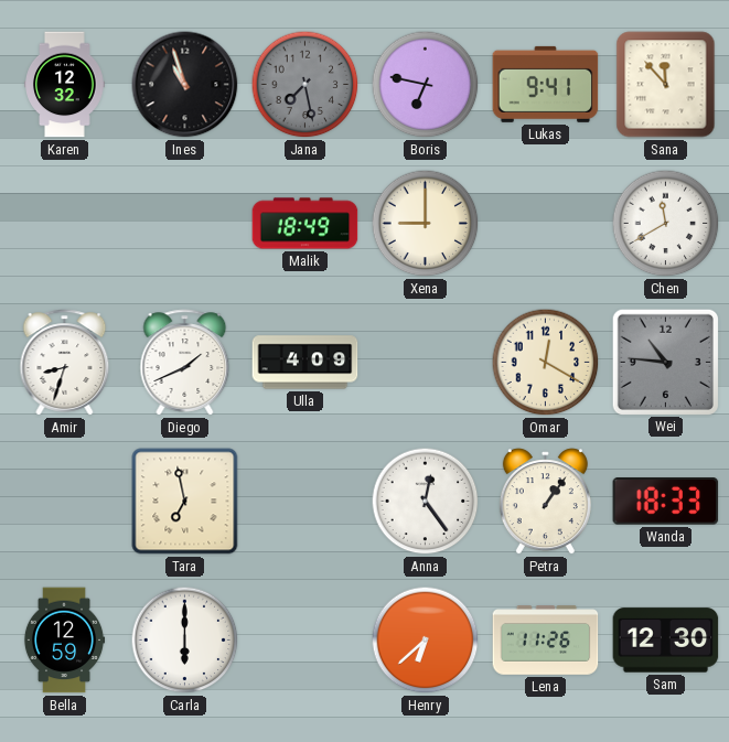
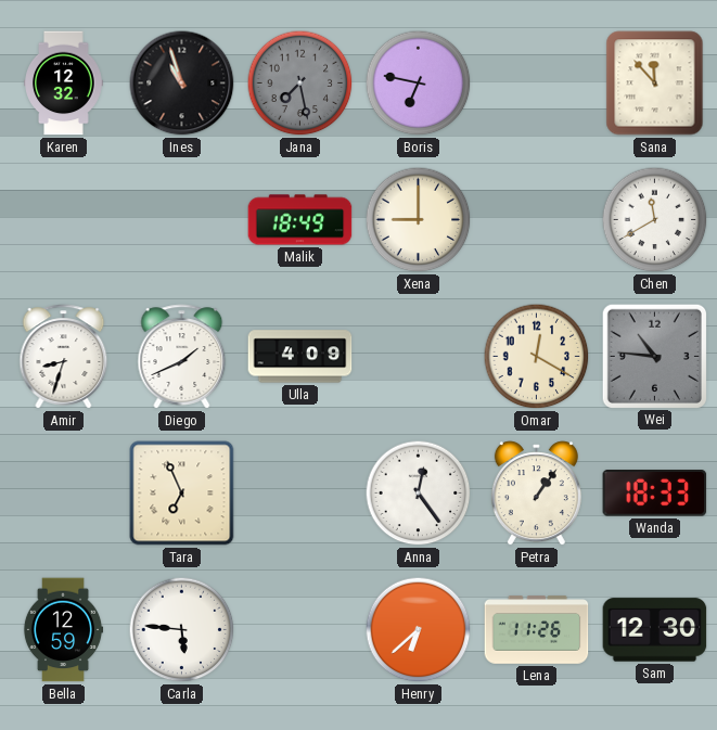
Lukas: 9:41 -> none (546, 84)
Tara: 6:58 -> 6:56 (182, 494)
Carla: 6:00 -> 5:46 (182, 630)
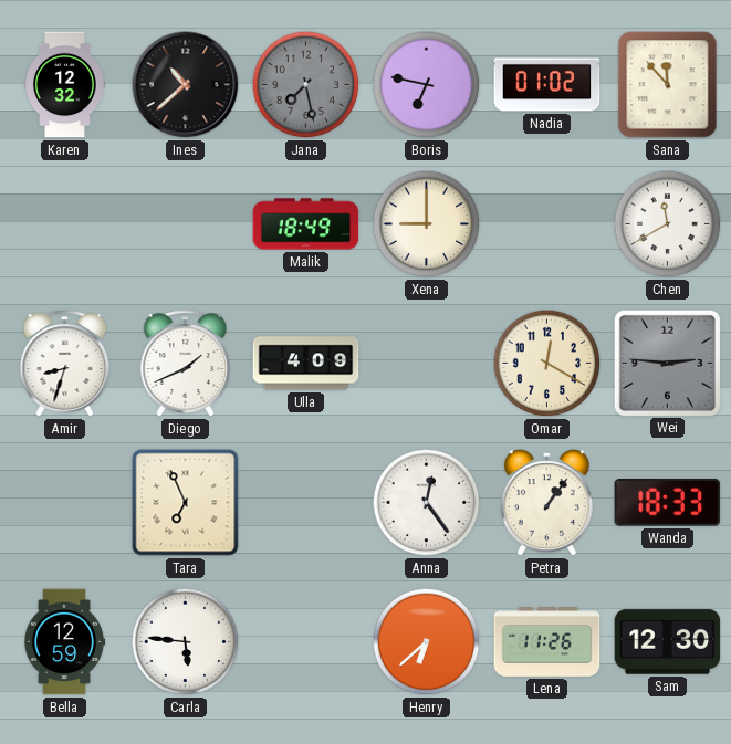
Ines: 10:57 -> 10:38 (186, 85)
Nadia: none -> 01:02 (547, 85)
Wei: 10:46 -> 2:46 (667, 363)
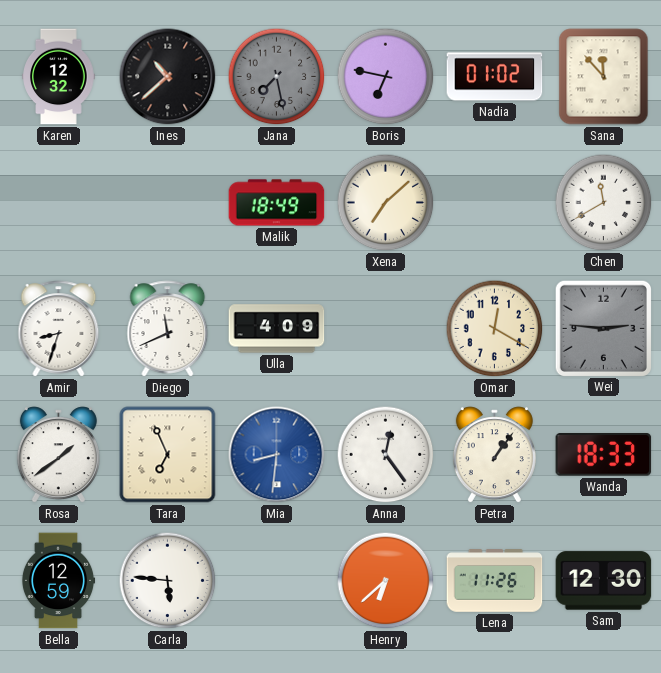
Xena: 9:00 -> 7:08 (386, 203)
Diego: 1:41 -> 11:41 (168, 329)
Rosa: none -> 1:39 (58, 455)
Mia: none -> 8:31 (277, 455)
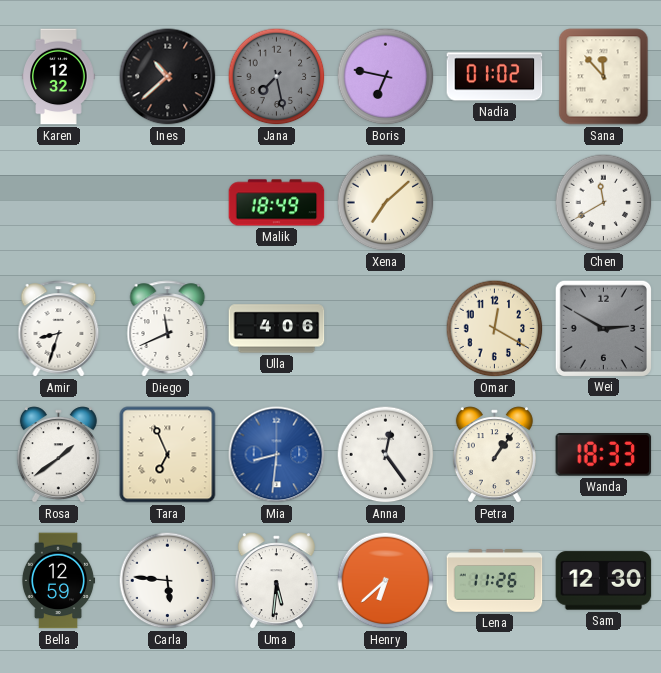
Ulla: 4:09 -> 4:06 (277, 329)
Wei: 2:46 -> 2:50 (603, 328)
Uma: none -> 5:31 (276, 581)
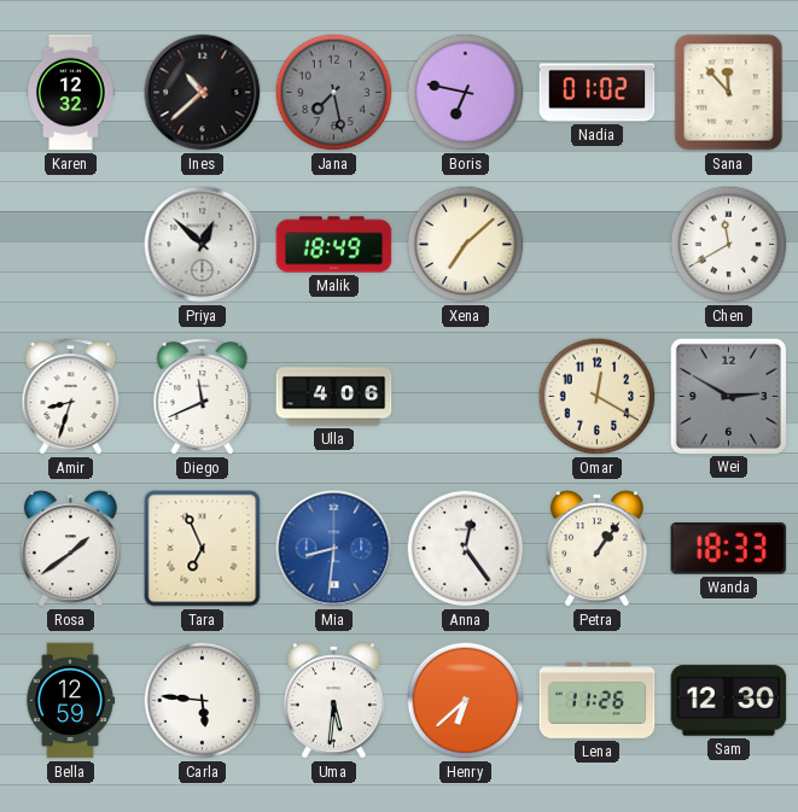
Priya: none -> 12:52 (203, 245)
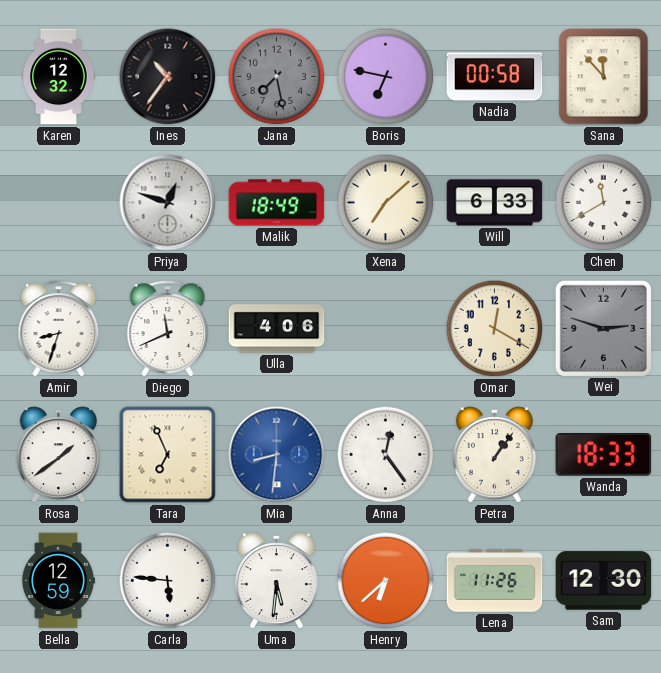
Ines: 10:38 -> 10:36 (168, 77)
Nadia: 01:02 -> 00:58 (495, 77)
Priya: 12:52 -> 12:48 (168, 203)
Will: none -> 6:33 (495, 203)
Wei: 2:50 -> 2:48 (603, 328)
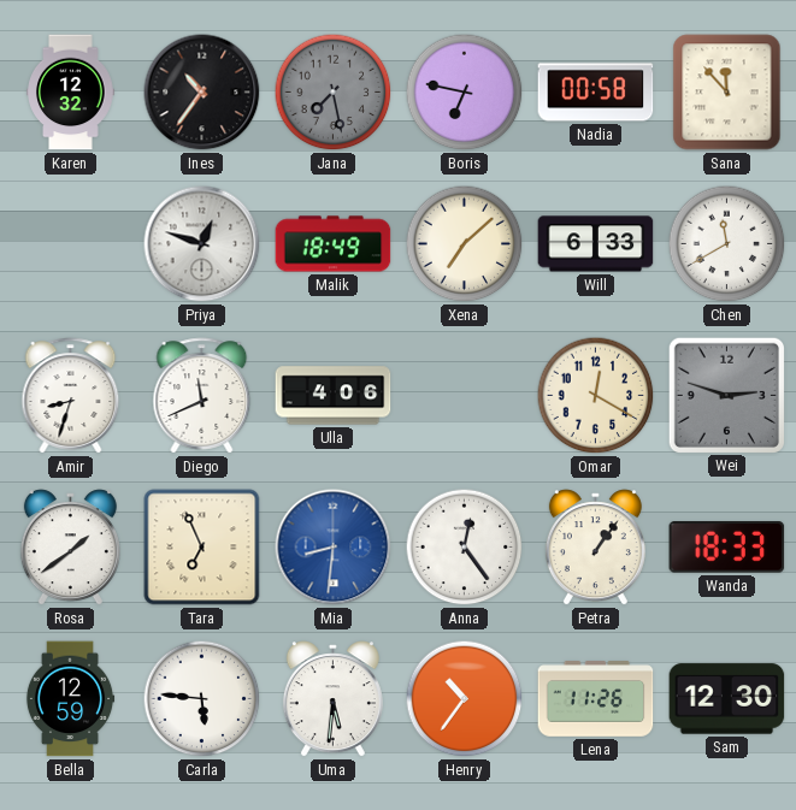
Henry: 6:38 -> 10:36 (465, 699)
